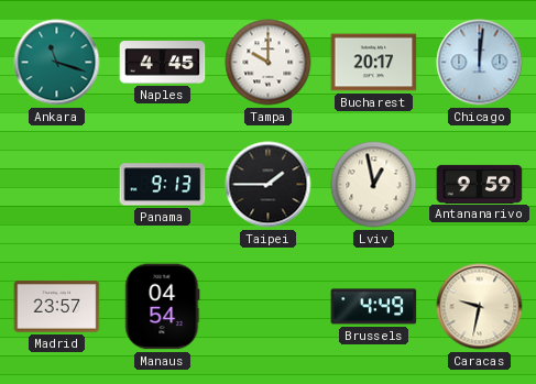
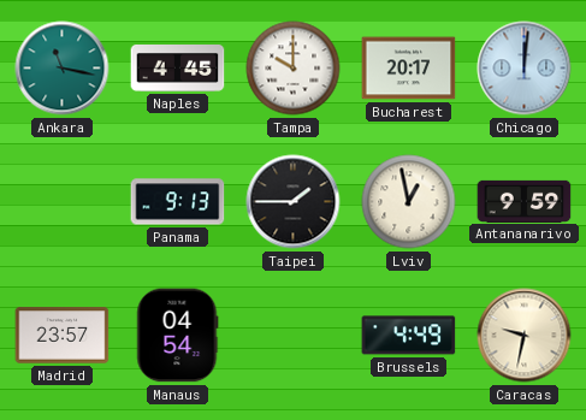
Ankara: 11:18 -> 11:17 (63, 69)
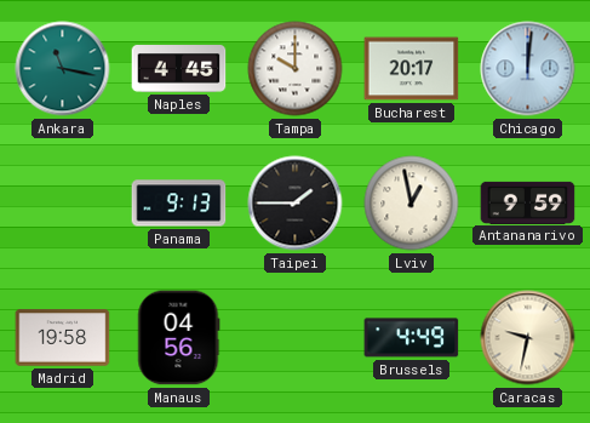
Madrid: 23:57 -> 19:58 (63, 338)
Manaus: 04:54 -> 04:56 (179, 338)
